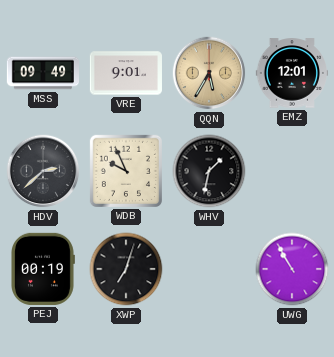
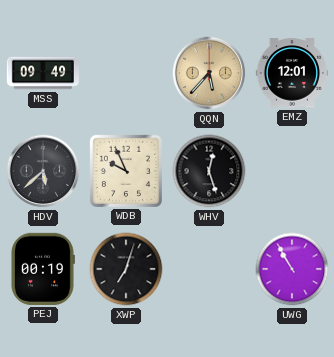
VRE: 9:01 -> none (125, 73)
QQN: 5:35 -> 5:37 (209, 73)
HDV: 2:38 -> 5:38 (43, 171)
WHV: 1:32 -> 12:27 (209, 171)
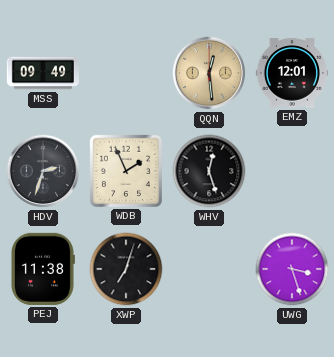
QQN: 5:37 -> 12:29 (209, 73)
HDV: 5:38 -> 2:33 (43, 171)
WDB: 9:56 -> 1:56 (126, 171)
PEJ: 00:19 -> 11:38 (43, 269)
UWG: 10:55 -> 3:27 (292, 269)
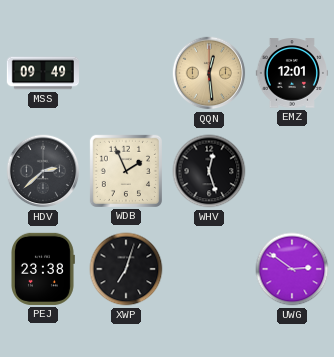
HDV: 2:33 -> 2:38 (43, 171)
PEJ: 11:38 -> 23:38 (43, 269)
UWG: 3:27 -> 2:51 (292, 269)
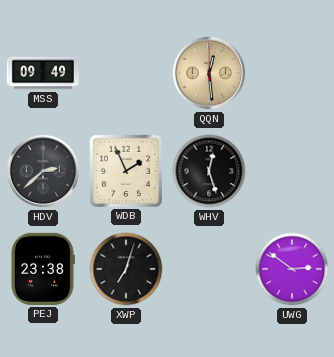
EMZ: 12:01 -> none (291, 73)
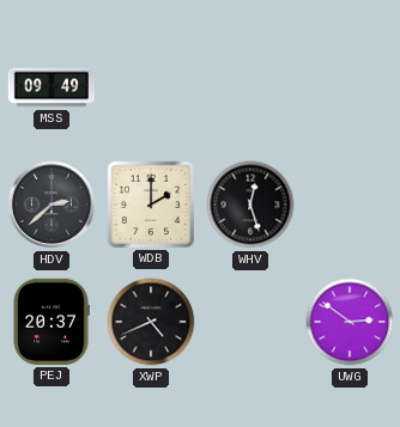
QQN: 12:29 -> none (209, 73)
WDB: 1:56 -> 2:00 (151, 205)
PEJ: 23:38 -> 20:37 (51, 322)
XWP: 7:03 -> 4:41 (151, 322)
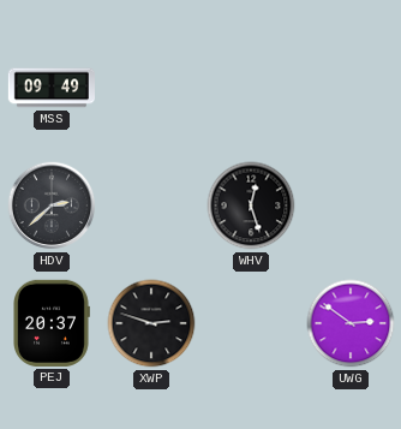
WDB: 2:00 -> none (151, 205)
XWP: 4:41 -> 2:48 (151, 323)
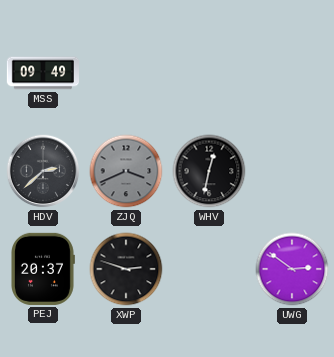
ZJQ: none -> 3:41 (126, 171)
WHV: 12:27 -> 12:32 (209, 171)
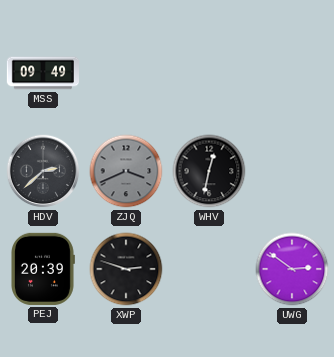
PEJ: 20:37 -> 20:39 (43, 269)
